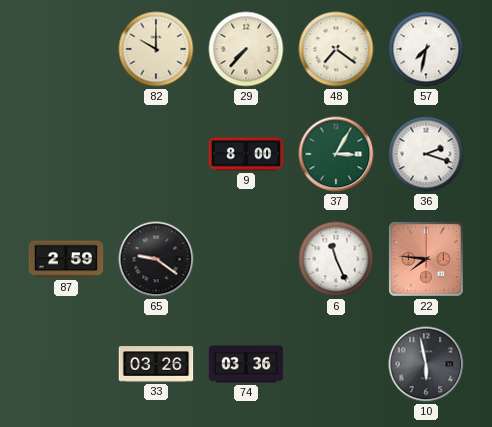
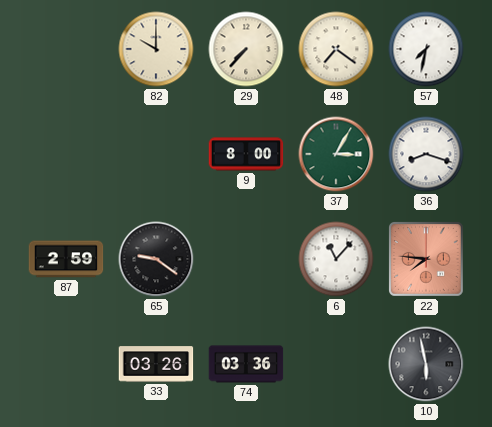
36: 2:18 -> 8:18 (426, 154)
6: 11:26 -> 11:07 (336, 259)
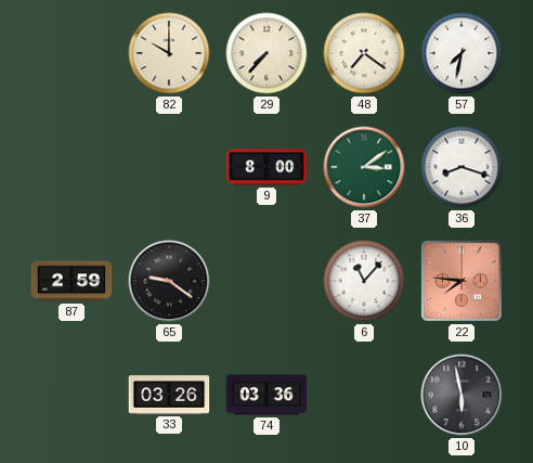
37: 3:05 -> 3:09 (364, 167)
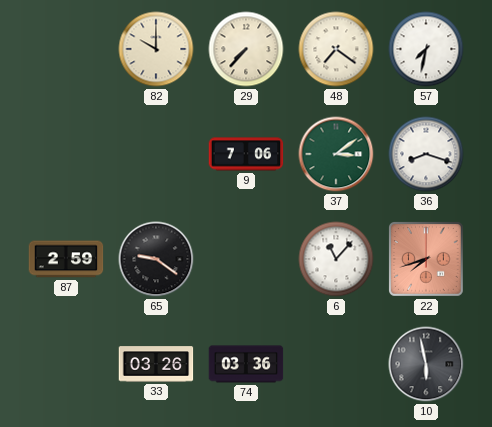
9: 8:00 -> 7:06 (246, 154)
22: 7:46 -> 7:42 (427, 260)
